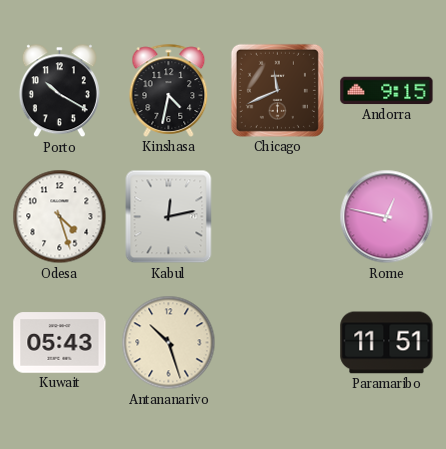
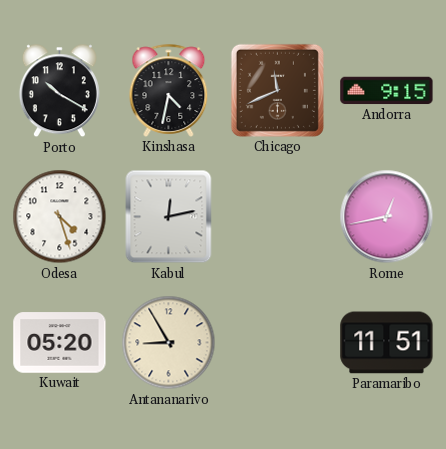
Rome: 12:47 -> 12:43 (387, 217)
Kuwait: 05:43 -> 05:20 (60, 343)
Antananarivo: 10:27 -> 8:55 (169, 343)
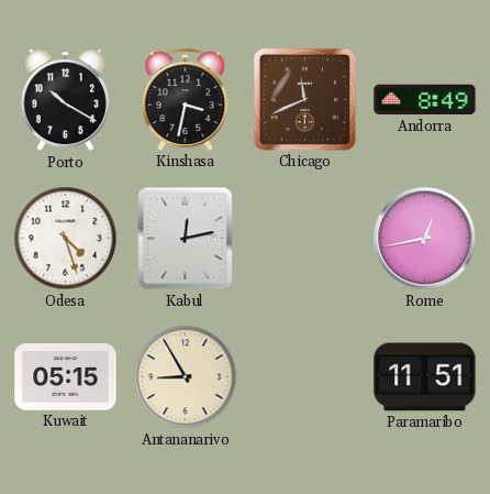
Kinshasa: 4:32 -> 3:32 (186, 99)
Andorra: 9:15 -> 8:49 (425, 100)
Kuwait: 05:20 -> 05:15 (66, 377)
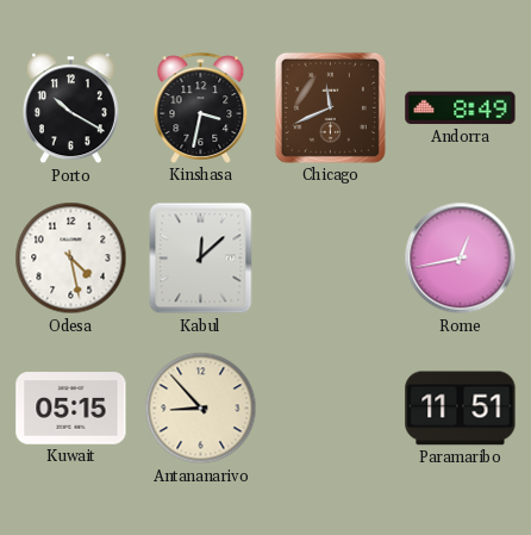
Odesa: 4:27 -> 4:28 (71, 259)
Kabul: 12:13 -> 12:08 (201, 259)
Antananarivo: 8:55 -> 8:53 (201, 409)
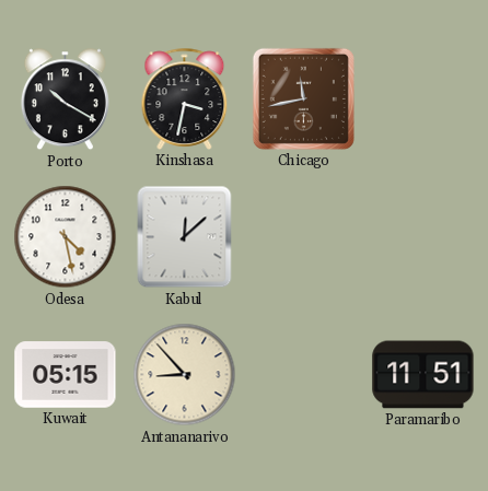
Chicago: 11:41 -> 11:43 (303, 98)
Andorra: 8:49 -> none (461, 108)
Rome: 12:43 -> none (461, 259)
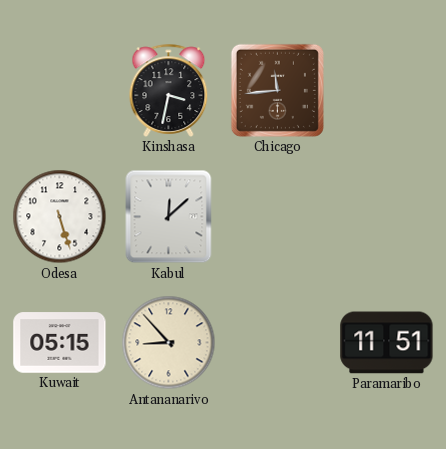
Porto: 10:20 -> none (65, 100)
Chicago: 11:43 -> 11:44 (277, 90)
Odesa: 4:28 -> 5:27 (60, 217)
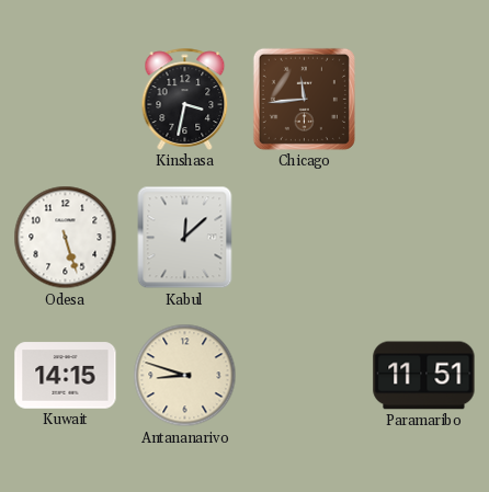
Kuwait: 05:15 -> 14:15 (66, 376)
Antananarivo: 8:53 -> 8:48 (185, 376)
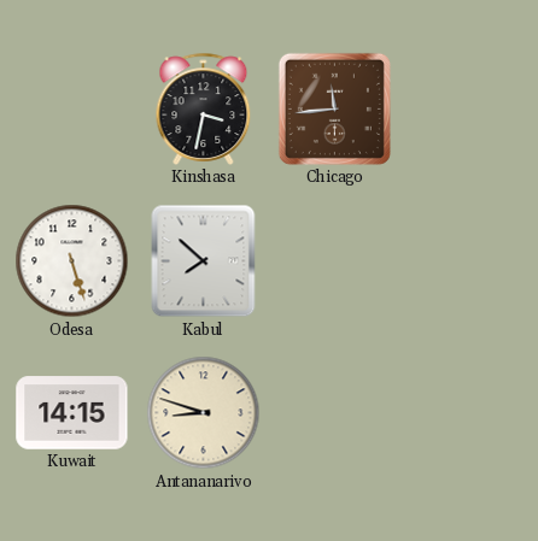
Kabul: 12:08 -> 7:52 (204, 261)
Paramaribo: 11:51 -> none (424, 376)
